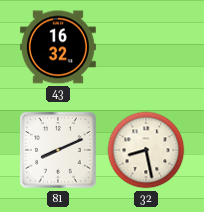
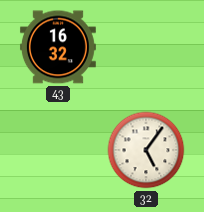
81: 8:11 -> none (59, 151)
32: 8:28 -> 5:06 (146, 150)
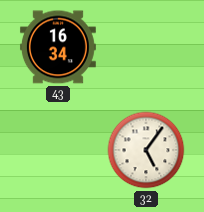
43: 16:32 -> 16:34 (58, 47)
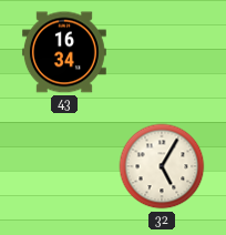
32: 5:06 -> 5:05 (162, 166)
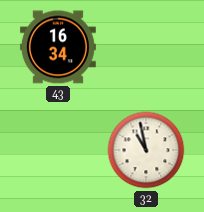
32: 5:05 -> 10:58 (146, 150)
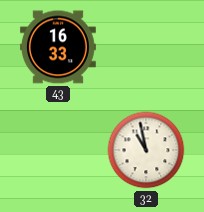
43: 16:34 -> 16:33 (58, 47)
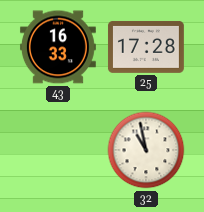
25: none -> 17:28 (146, 47)
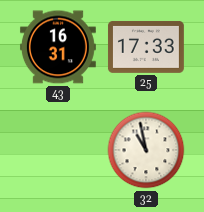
43: 16:33 -> 16:31 (58, 47)
25: 17:28 -> 17:33 (146, 47)
